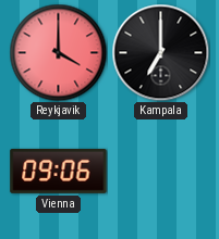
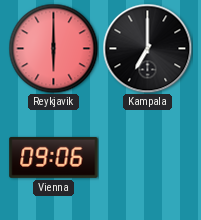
Reykjavik: 4:00 -> 6:00 (53, 48)
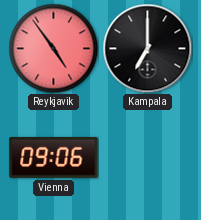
Reykjavik: 6:00 -> 4:54 (53, 48)
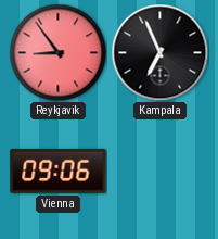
Reykjavik: 4:54 -> 8:54 (57, 52)
Kampala: 7:00 -> 6:56 (159, 52)
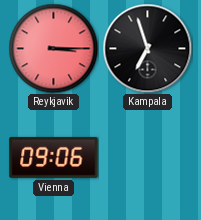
Reykjavik: 8:54 -> 3:15 (53, 48)
Kampala: 6:56 -> 6:57 (147, 48)
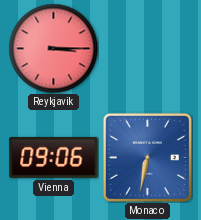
Kampala: 6:57 -> none (147, 48)
Monaco: none -> 6:32 (147, 157)
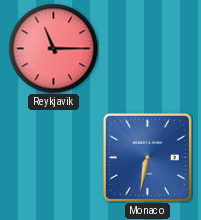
Reykjavik: 3:15 -> 11:15 (53, 48)
Vienna: 09:06 -> none (54, 157)
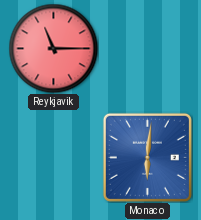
Monaco: 6:32 -> 6:01 (147, 157)
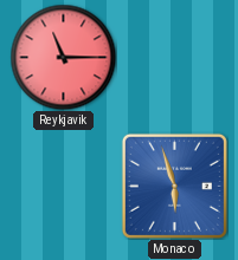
Monaco: 6:01 -> 5:57 (174, 186)
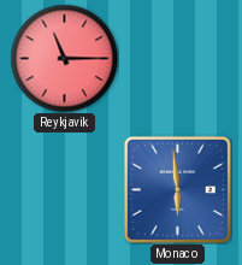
Monaco: 5:57 -> 5:59 (177, 189)
